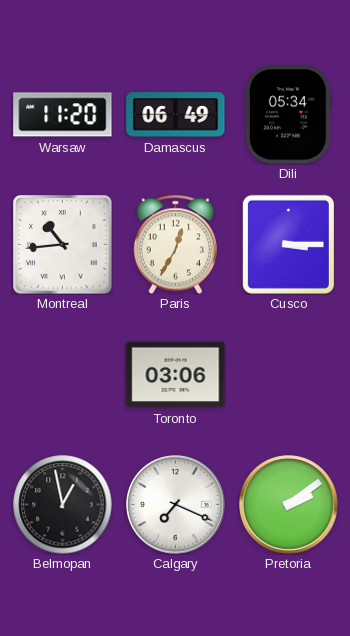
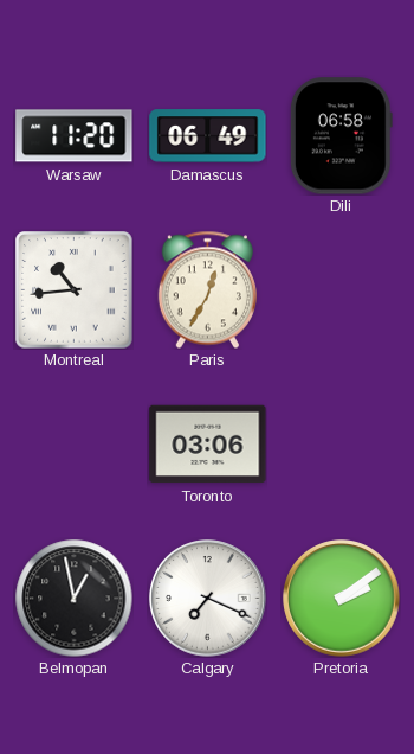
Dili: 05:34 -> 06:58 (341, 136)
Cusco: 3:15 -> none (288, 244)
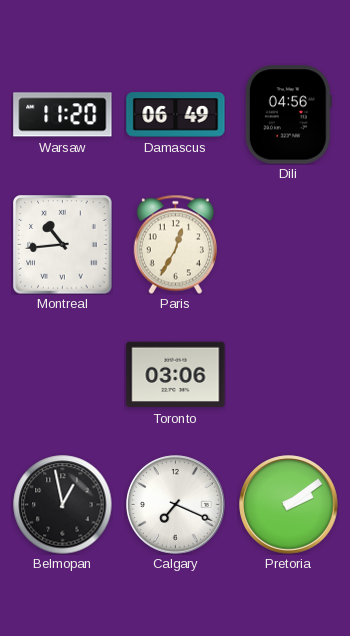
Dili: 06:58 -> 04:56 (288, 115)
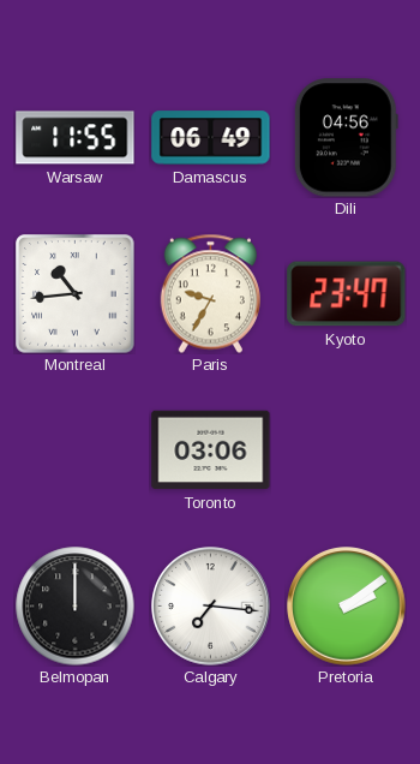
Warsaw: 11:20 -> 11:55 (76, 138)
Paris: 12:35 -> 9:35 (210, 293)
Kyoto: none -> 23:47 (347, 294)
Belmopan: 12:58 -> 12:00 (76, 607)
Calgary: 7:19 -> 7:16 (211, 607)
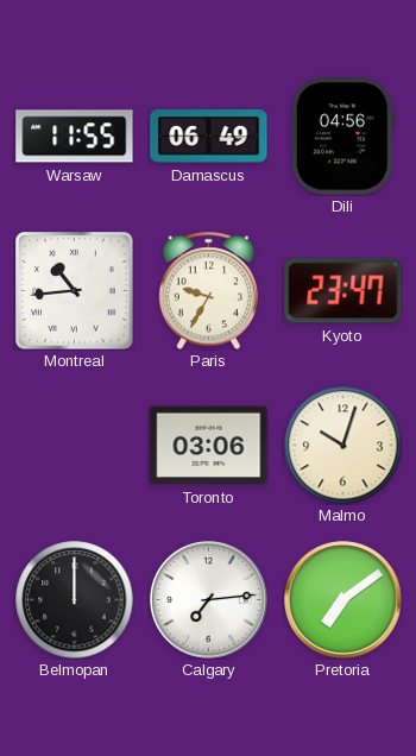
Malmo: none -> 10:03 (343, 446)
Calgary: 7:16 -> 7:14 (209, 600)
Pretoria: 2:09 -> 7:09 (343, 600)
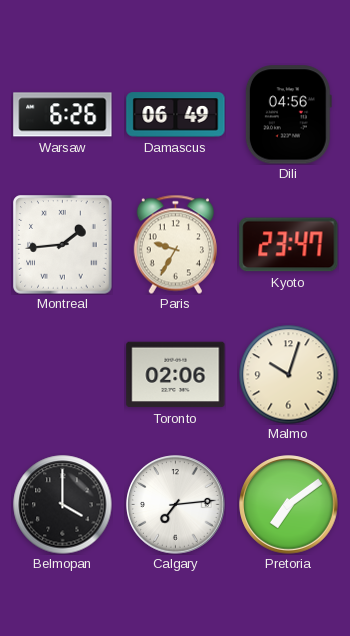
Warsaw: 11:55 -> 6:26 (63, 115)
Montreal: 10:44 -> 1:44 (63, 245)
Toronto: 03:06 -> 02:06 (176, 375)
Belmopan: 12:00 -> 4:00 (63, 505)
